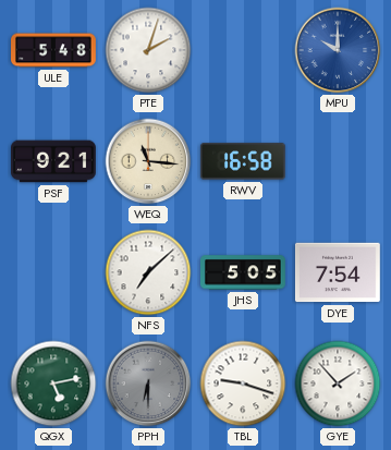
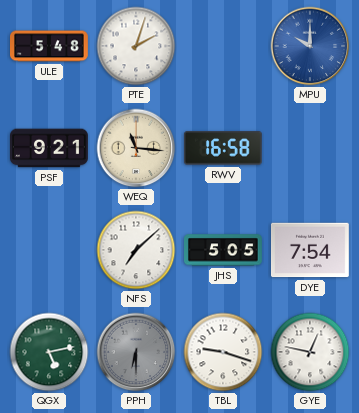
GYE: 1:53 -> 12:47 (310, 352)
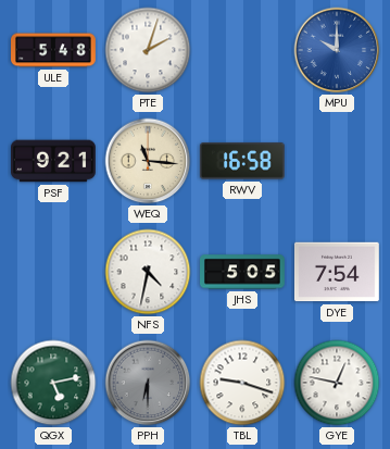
NFS: 7:08 -> 4:32 (148, 272)
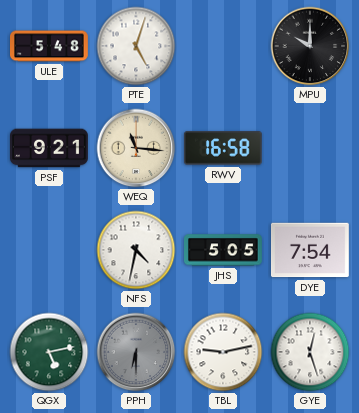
PTE: 2:03 -> 5:03 (136, 46)
MPU dial: blue -> black (310, 46)
TBL: 9:18 -> 9:13 (223, 352)
GYE: 12:47 -> 12:27 (310, 352)
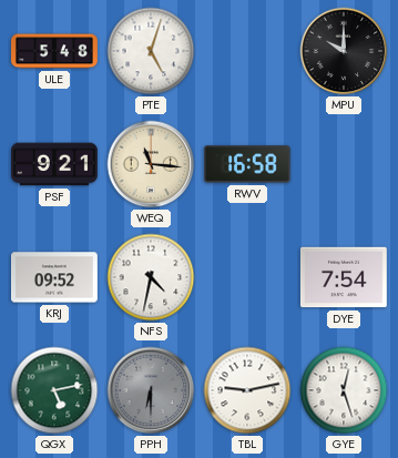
KRJ: none -> 09:52 (55, 277)
JHS: 5:05 -> none (224, 250)
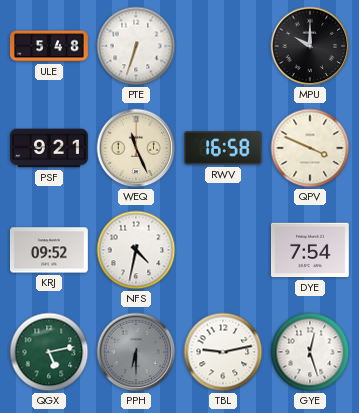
PTE: 5:03 -> 6:33 (136, 46)
WEQ: 11:16 -> 11:26 (136, 148)
QPV: none -> 3:49 (310, 148)
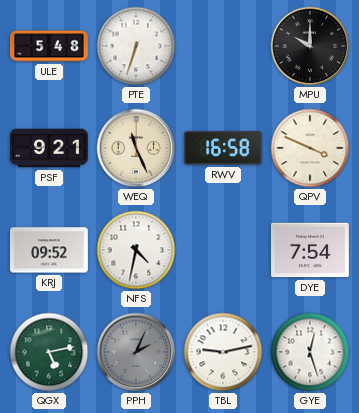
PPH: 6:30 -> 2:04 (136, 352)
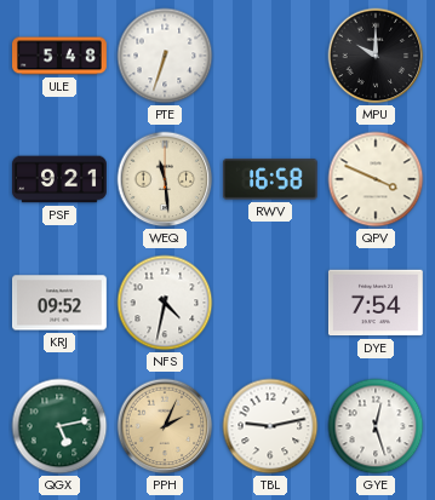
WEQ: 11:26 -> 11:29 (165, 179)
PPH dial: grey -> champagne (165, 426)
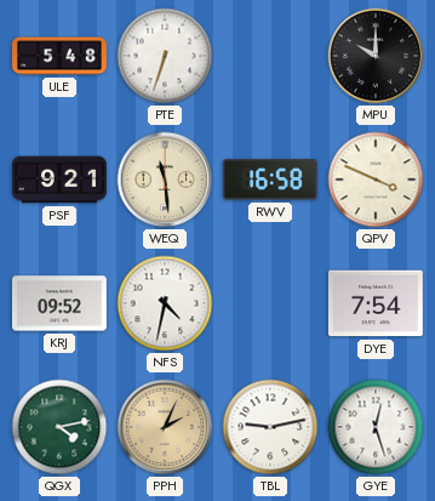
QGX: 5:13 -> 4:13 (59, 427)
